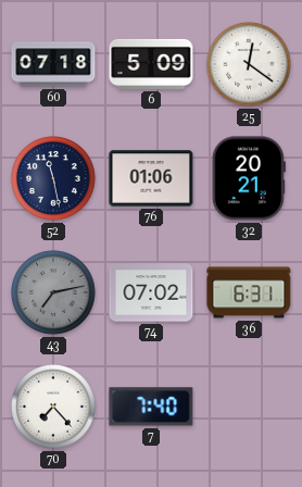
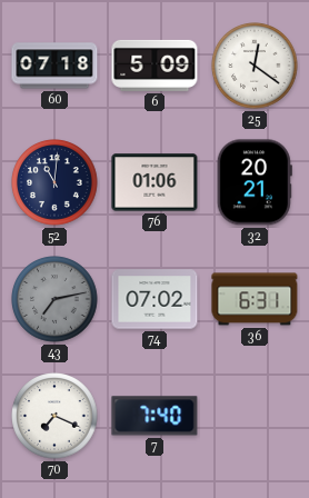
52: 11:28 -> 11:01 (54, 182)
70: 7:23 -> 7:19 (54, 416)
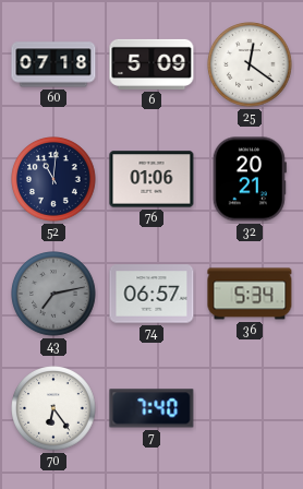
74: 07:02 -> 06:57 (152, 294)
36: 6:31 -> 5:34 (250, 294)
70: 7:19 -> 6:24 (53, 408)
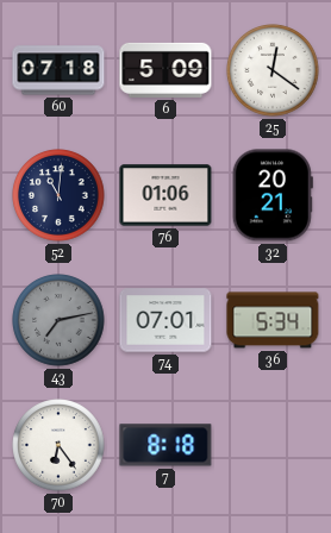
74: 06:57 -> 07:01 (165, 320)
7: 7:40 -> 8:18 (165, 445)
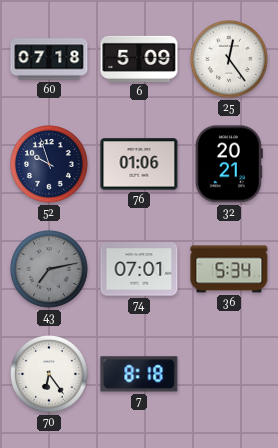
25: 12:21 -> 12:24 (229, 59)
52: 11:01 -> 9:57 (49, 164)
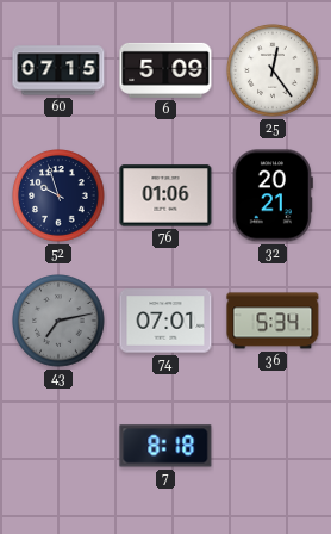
60: 07:18 -> 07:15 (58, 70)
70: 6:24 -> none (49, 374)
